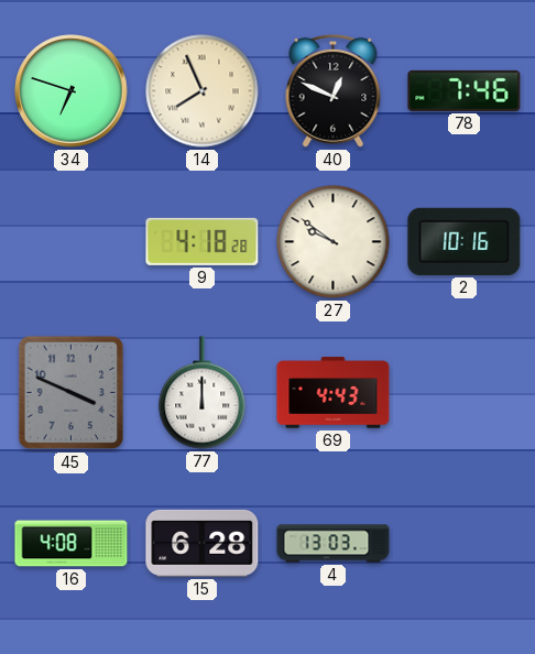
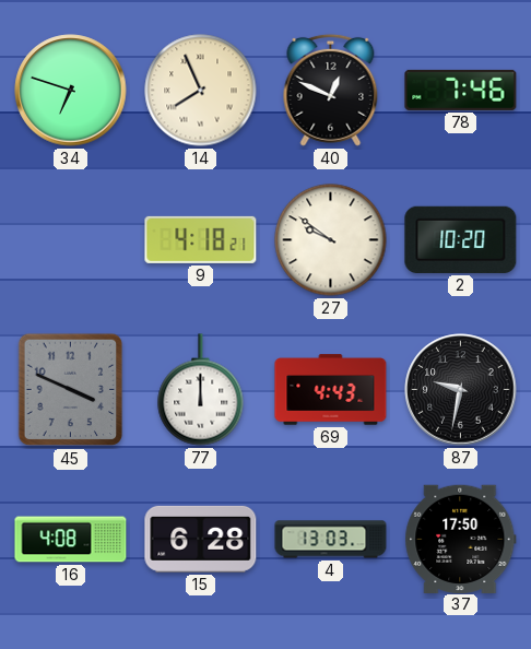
9: 4:18:28 -> 4:18:21 (201, 239)
2: 10:16 -> 10:20 (461, 239)
87: none -> 9:32 (461, 390)
37: none -> 17:50 (461, 539)
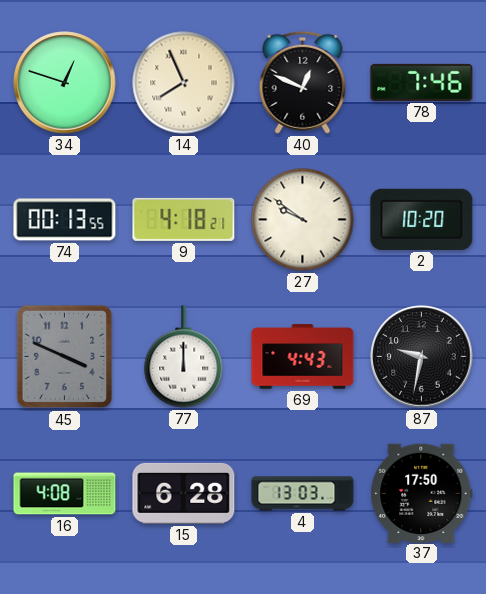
34: 6:48 -> 12:48 (65, 83)
74: none -> 00:13 (65, 220)
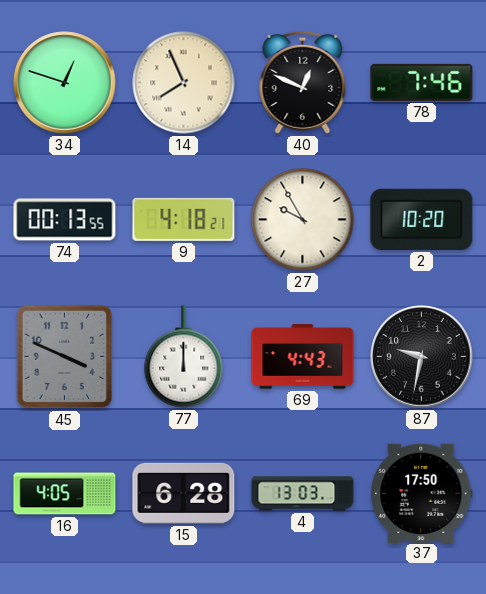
27: 9:51 -> 9:55 (303, 220)
16: 4:08 -> 4:05 (65, 494)
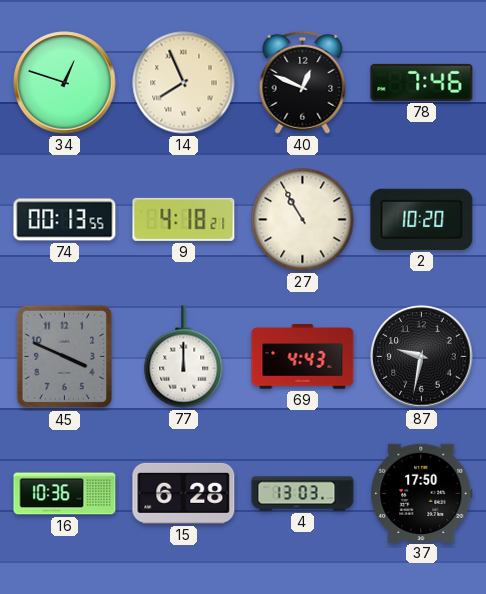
27: 9:55 -> 10:55 (303, 220)
16: 4:05 -> 10:36 (65, 494)
